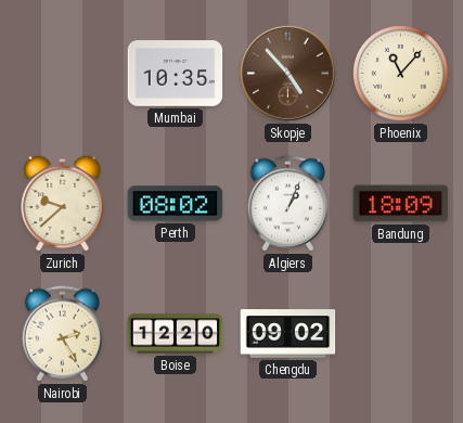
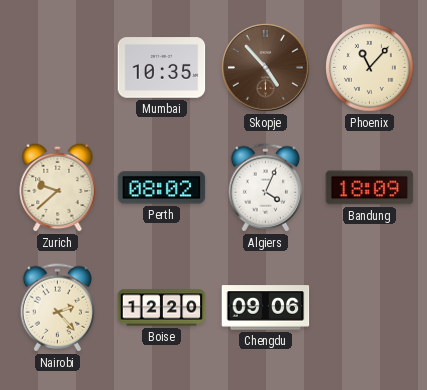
Algiers: 1:04 -> 4:04 (265, 188)
Nairobi: 2:25 -> 2:23 (57, 308)
Chengdu: 09:02 -> 09:06 (266, 308)
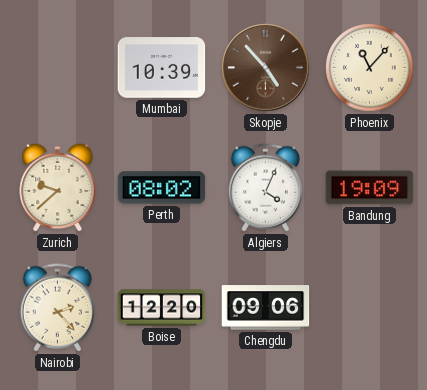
Mumbai: 10:35 -> 10:39 (162, 68)
Bandung: 18:09 -> 19:09 (370, 188)
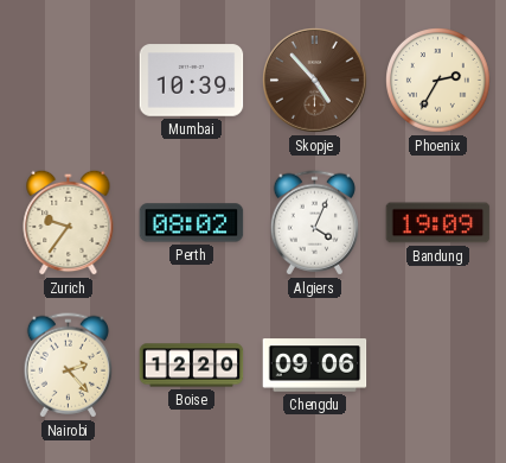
Phoenix: 11:07 -> 2:35 (438, 81)
Zurich: 9:38 -> 9:36 (69, 222)
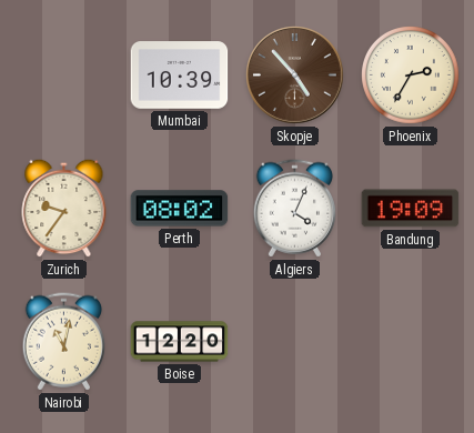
Nairobi: 2:23 -> 11:02 (63, 342)
Chengdu: 09:06 -> none (315, 366)
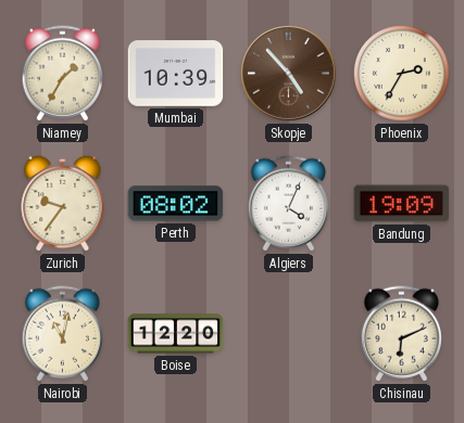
Niamey: none -> 1:35 (62, 74)
Chisinau: none -> 6:11 (401, 334)
